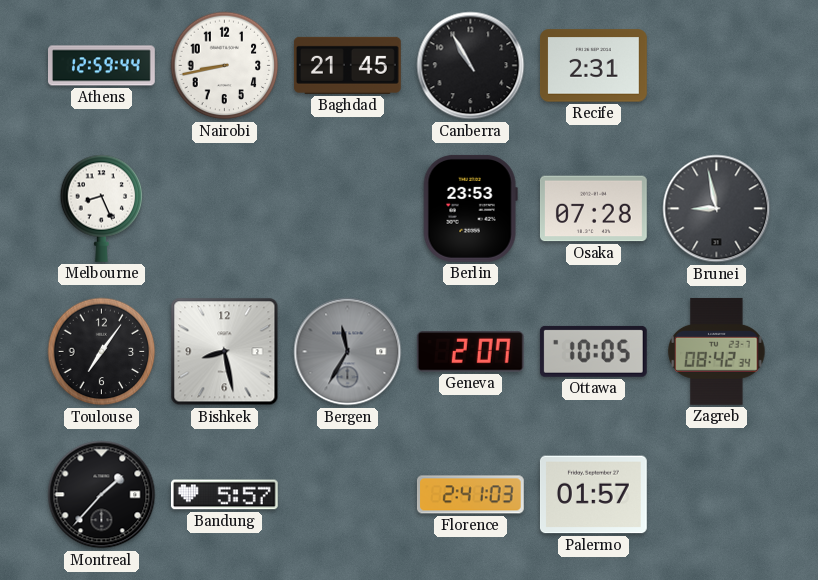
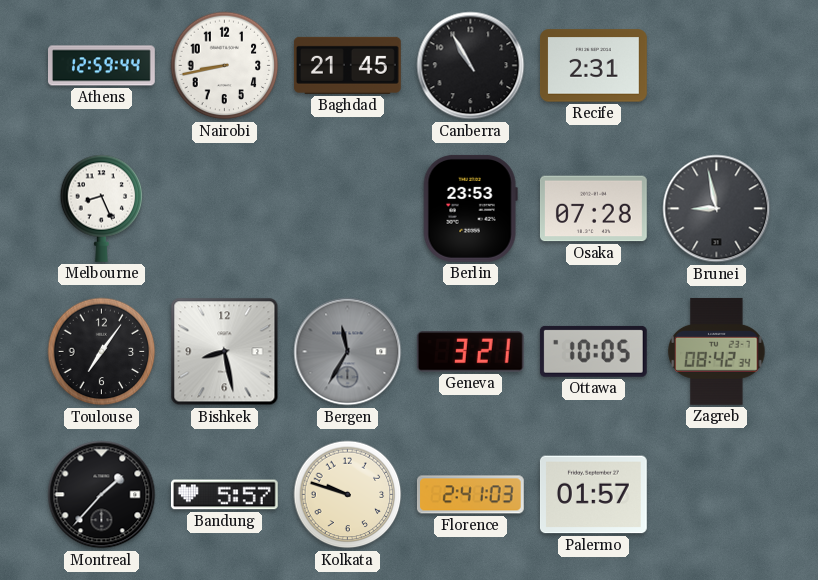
Geneva: 2:07 -> 3:21 (470, 352)
Kolkata: none -> 9:48 (348, 495)
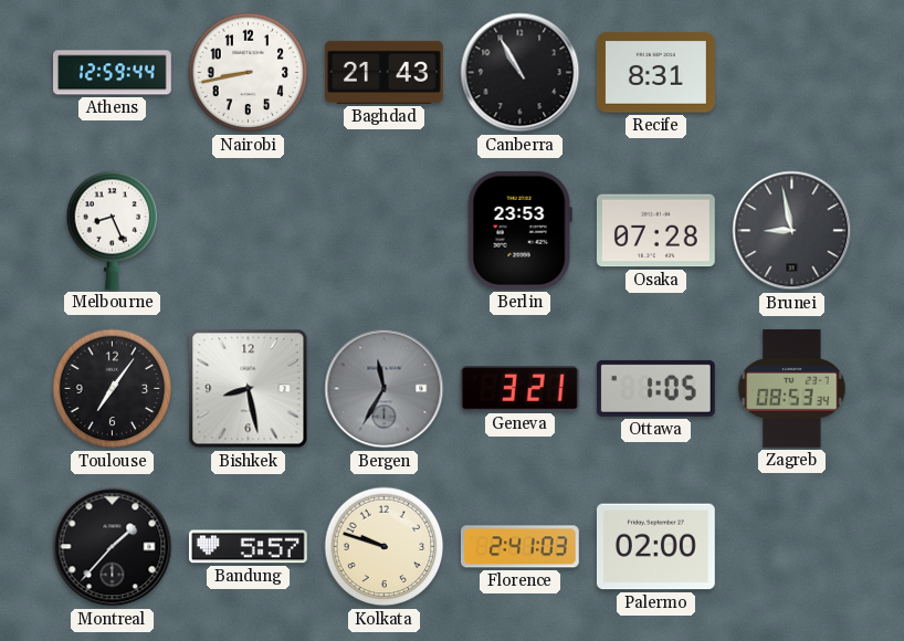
Baghdad: 21:45 -> 21:43 (383, 72)
Recife: 2:31 -> 8:31 (655, 73)
Ottawa: 10:05 -> 1:05 (655, 388)
Zagreb: 08:42 -> 08:53 (792, 388)
Palermo: 01:57 -> 02:00 (655, 547)
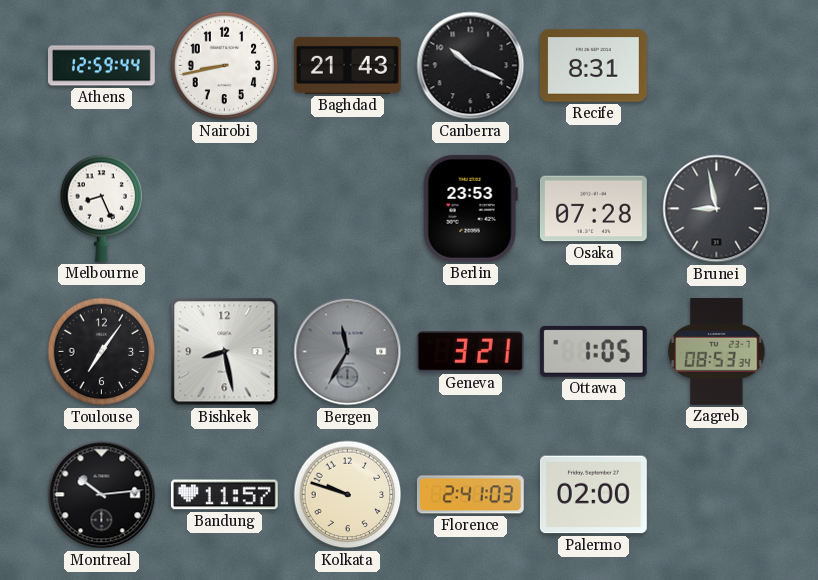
Canberra: 10:55 -> 10:19 (471, 66)
Montreal: 1:37 -> 10:14 (102, 495)
Bandung: 5:57 -> 11:57 (224, 495)
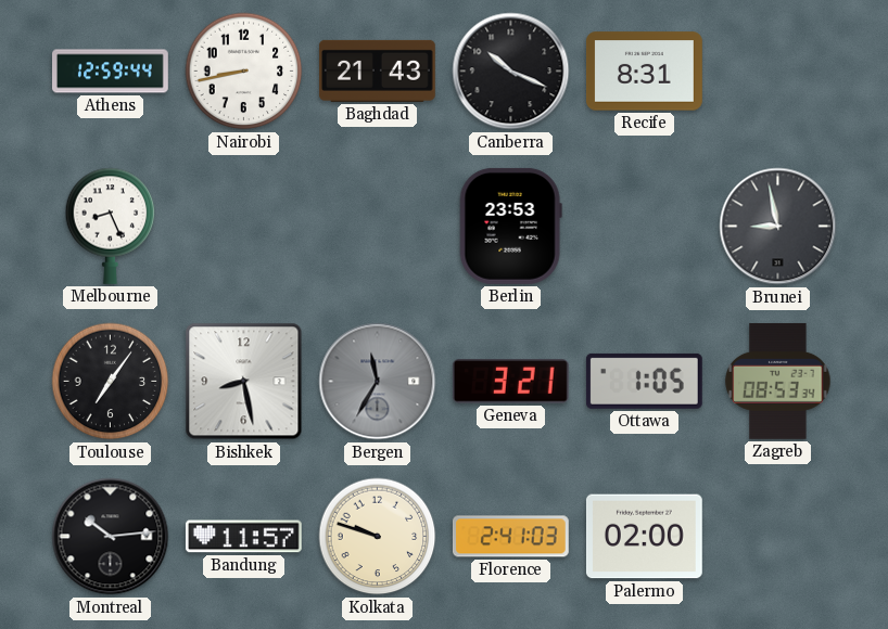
Osaka: 07:28 -> none (593, 209)
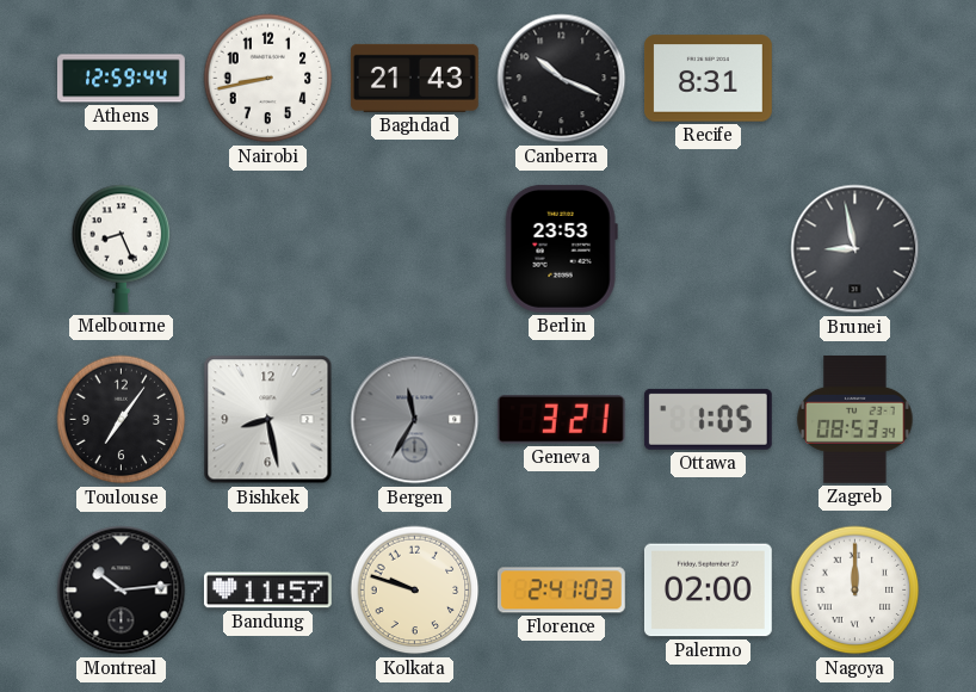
Nagoya: none -> 12:00 (855, 591)
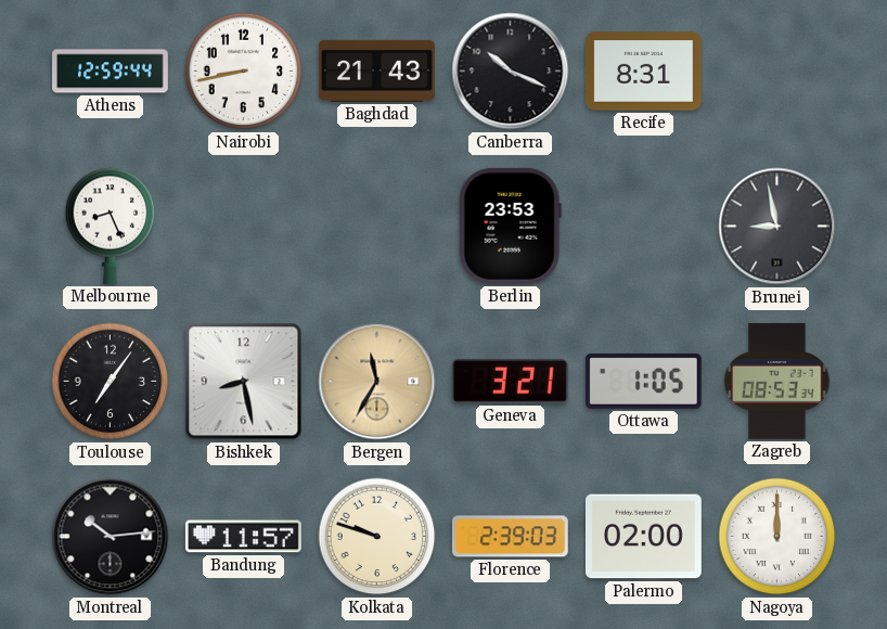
Bergen dial: grey -> champagne (377, 382)
Florence: 2:41 -> 2:39 (510, 537)
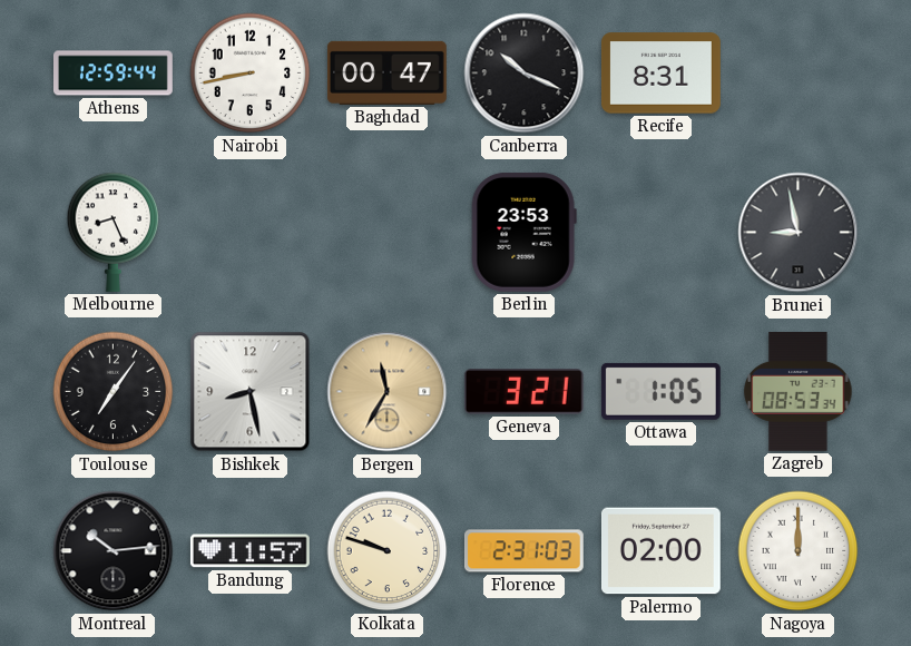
Baghdad: 21:43 -> 00:47 (386, 72)
Florence: 2:39 -> 2:31 (523, 551)
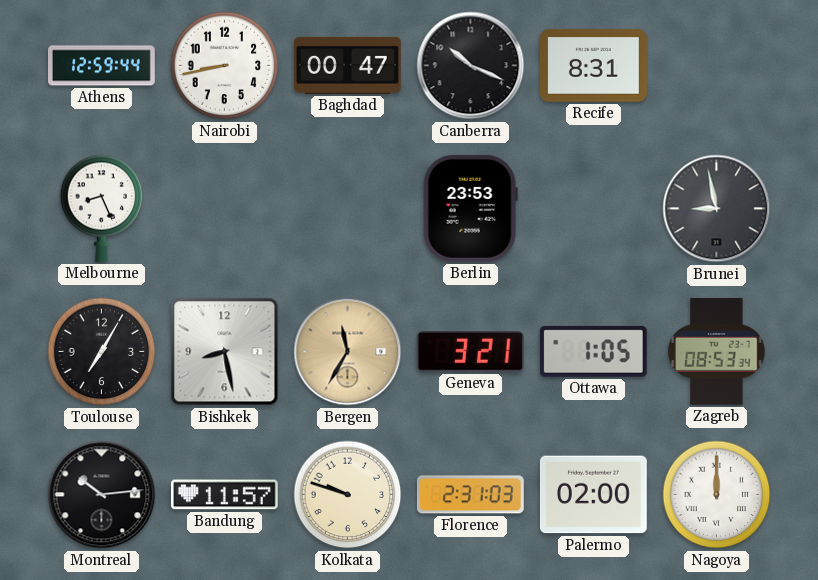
Toulouse: 7:06 -> 7:05 (102, 352)
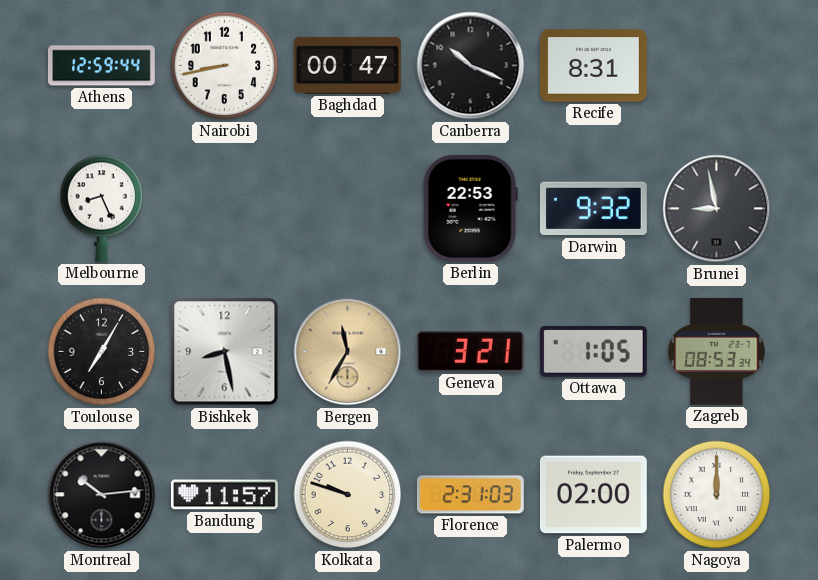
Berlin: 23:53 -> 22:53 (470, 208)
Darwin: none -> 9:32 (593, 209)
